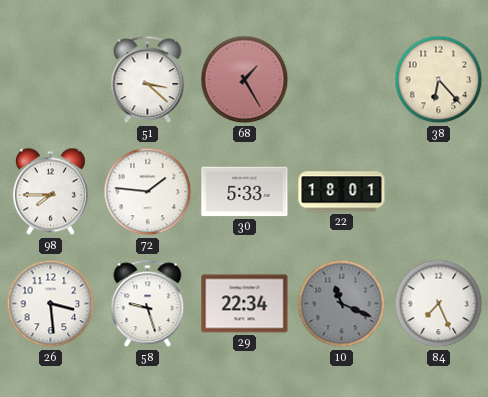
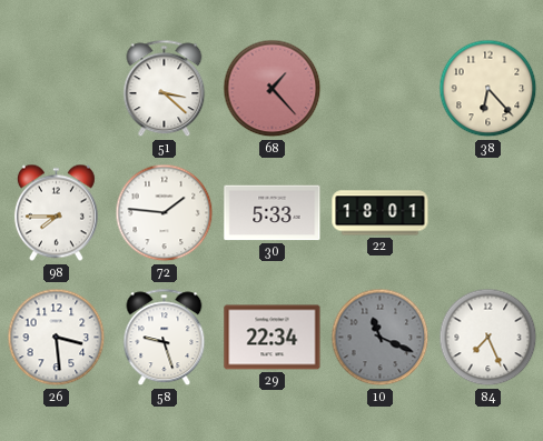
68: 1:25 -> 1:23 (273, 89)
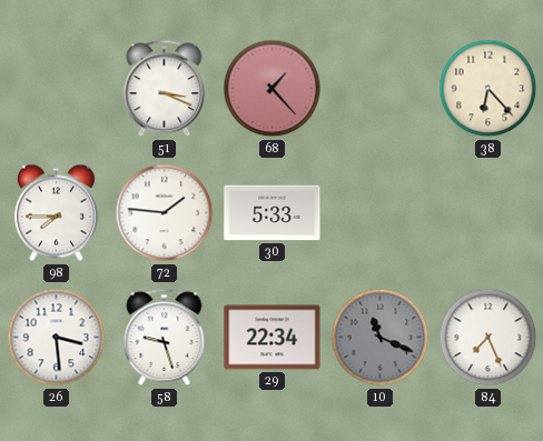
51: 3:22 -> 3:19 (165, 89)
22: 18:01 -> none (381, 213)
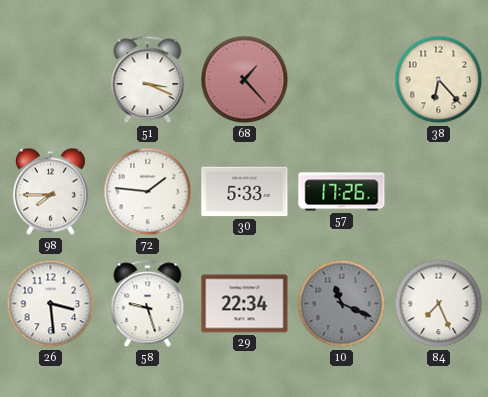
57: none -> 17:26 (342, 192)
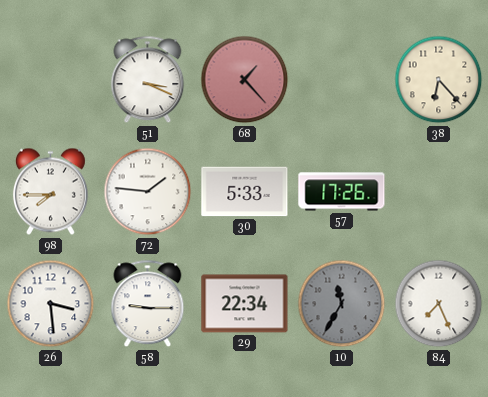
58: 9:27 -> 9:15 (148, 304)
10: 11:19 -> 11:35 (342, 304)
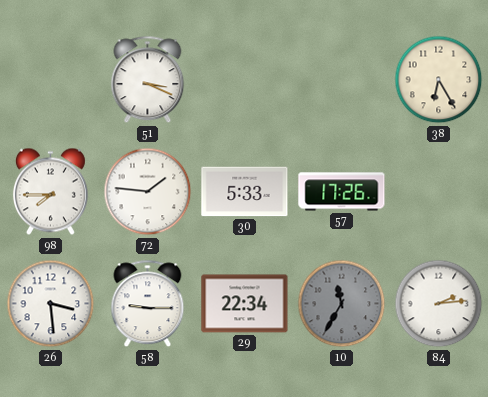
68: 1:23 -> none (245, 80)
38: 6:23 -> 6:25 (439, 80)
84: 7:26 -> 2:14 (439, 304)
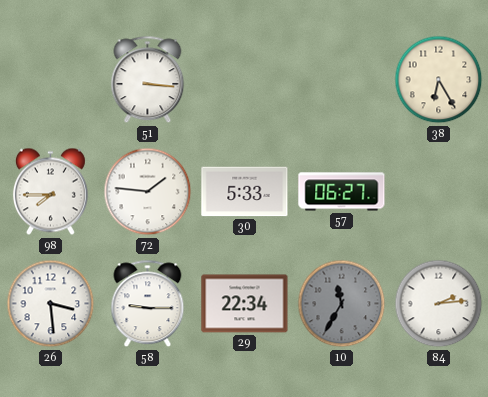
51: 3:19 -> 3:16 (148, 80)
57: 17:26 -> 06:27 (342, 192)
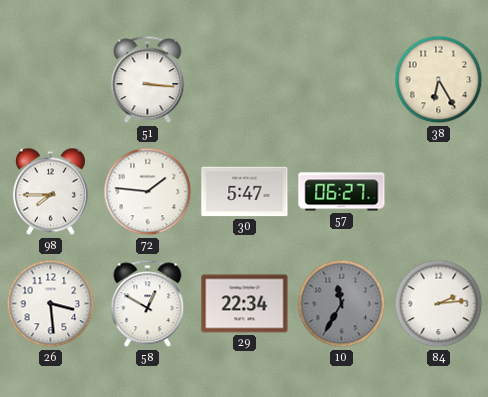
30: 5:33 -> 5:47 (245, 192)
58: 9:15 -> 12:50 (148, 304)
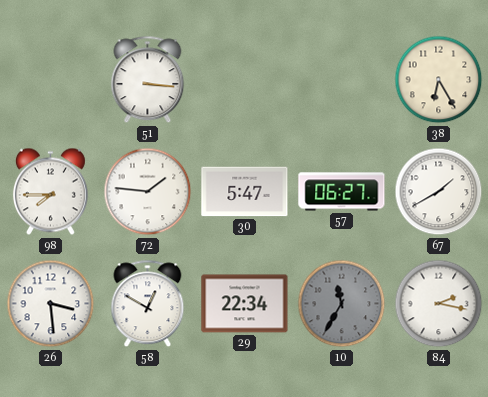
67: none -> 1:40 (439, 192)
84: 2:14 -> 2:17 (439, 304)
